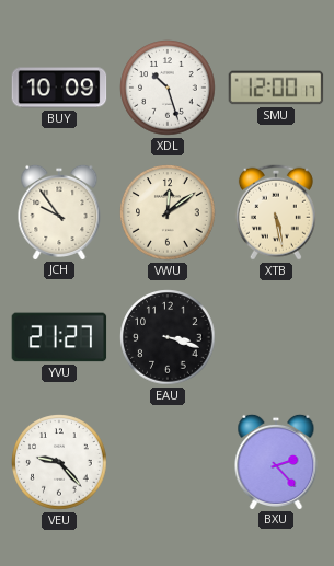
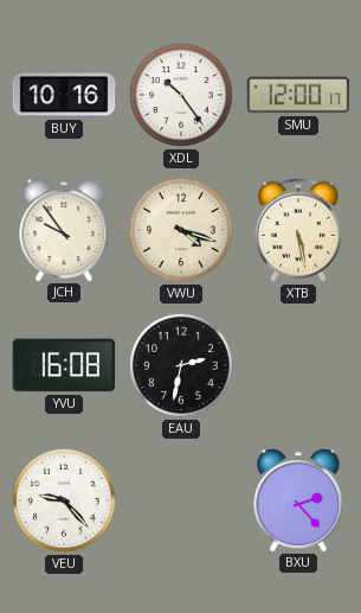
BUY: 10:09 -> 10:16 (64, 95)
XDL: 10:27 -> 10:24 (181, 95)
VWU: 12:09 -> 4:18 (181, 230)
YVU: 21:27 -> 16:08 (64, 365)
EAU: 3:18 -> 2:32 (181, 365)
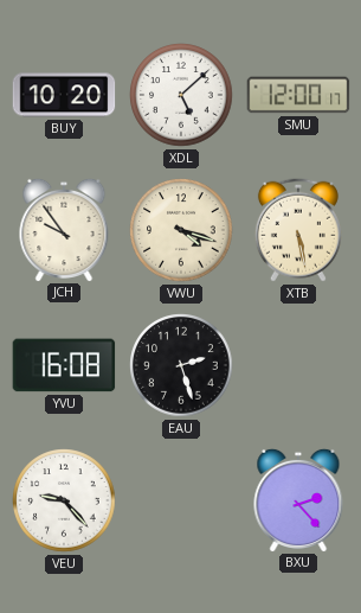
BUY: 10:16 -> 10:20 (64, 95)
XDL: 10:24 -> 5:08 (181, 95)
EAU: 2:32 -> 2:27 (181, 365)
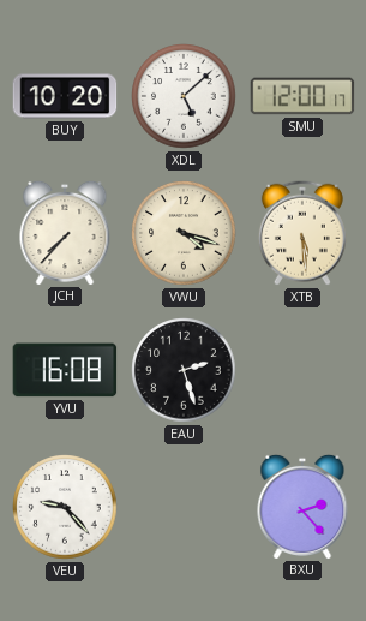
JCH: 9:54 -> 7:37 (65, 232)
XTB: 5:28 -> 5:29 (302, 233)
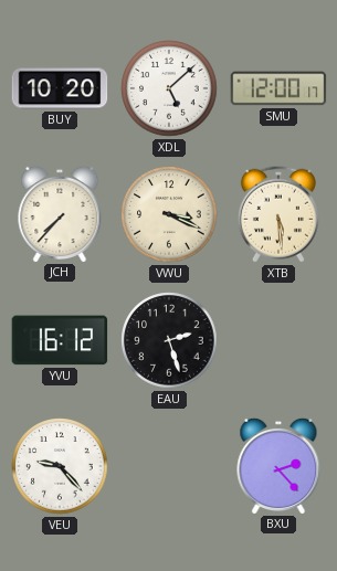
VWU: 4:18 -> 3:19 (169, 214)
YVU: 16:08 -> 16:12 (60, 340)
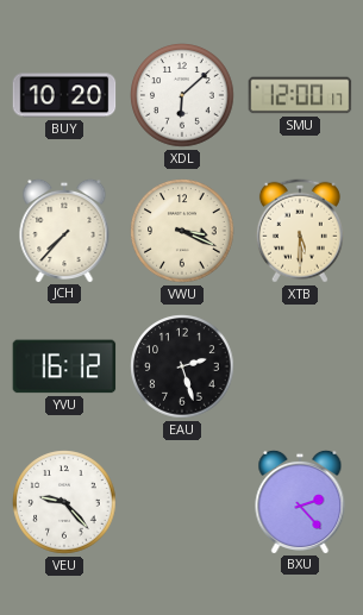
XDL: 5:08 -> 6:08 (182, 95)
XTB: 5:29 -> 5:30 (300, 231)
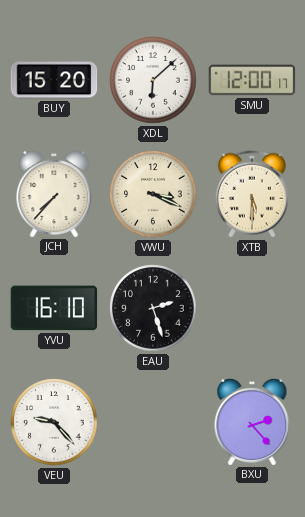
BUY: 10:20 -> 15:20 (54, 80)
YVU: 16:12 -> 16:10 (54, 308)
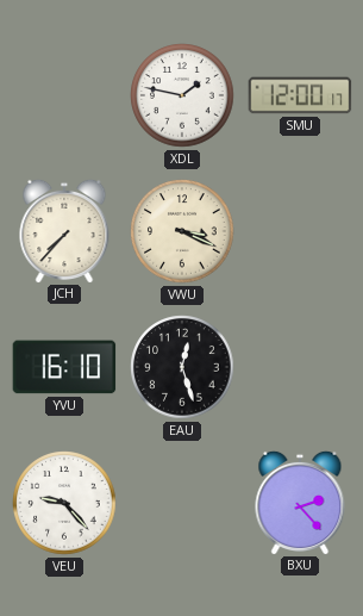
BUY: 15:20 -> none (54, 80)
XDL: 6:08 -> 1:47 (182, 95)
XTB: 5:30 -> none (252, 194)
EAU: 2:27 -> 12:27 (182, 367)
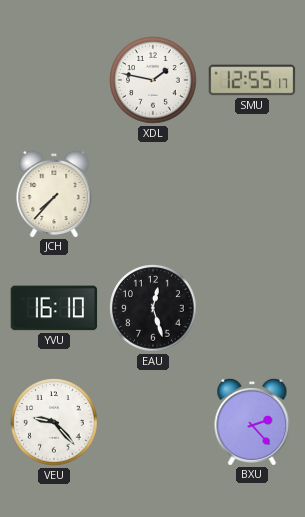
SMU: 12:00 -> 12:55 (252, 80)
VWU: 3:19 -> none (182, 231)
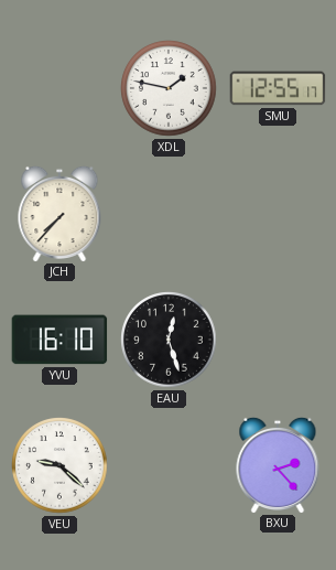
VEU: 9:23 -> 9:22 (59, 465)
